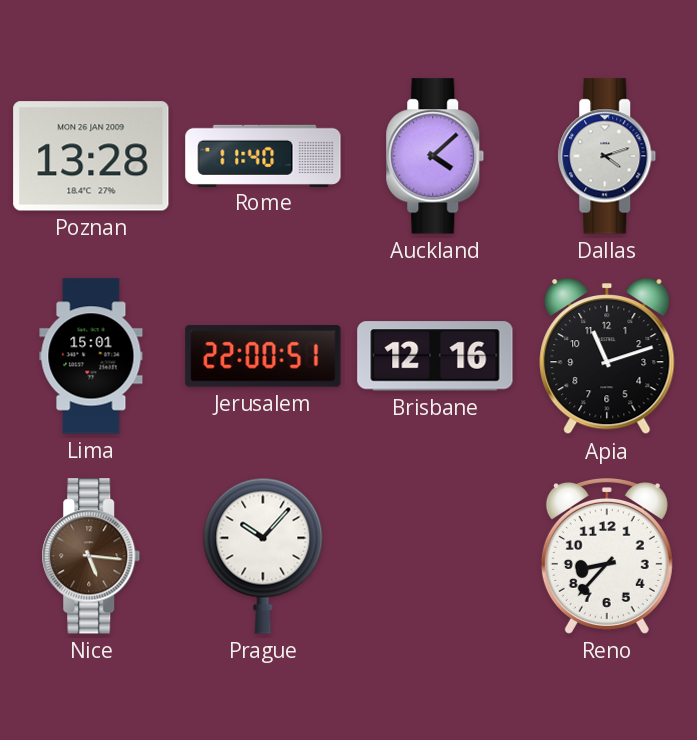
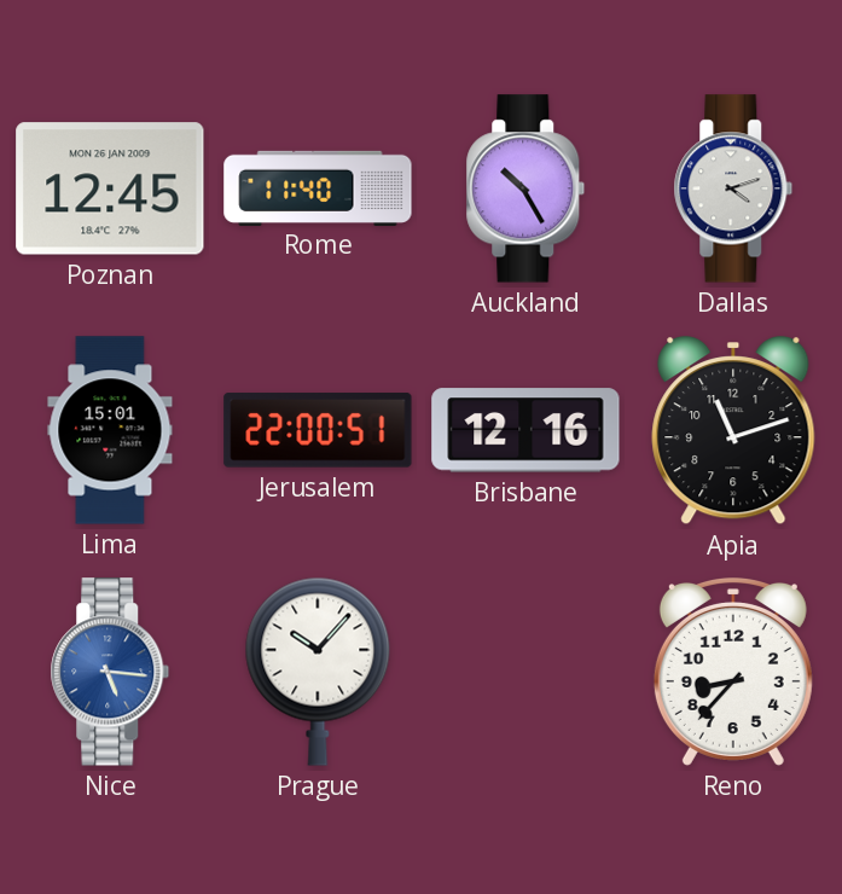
Poznan: 13:28 -> 12:45 (110, 188)
Auckland: 4:08 -> 10:25 (525, 188)
Nice dial: brown -> blue (110, 672)
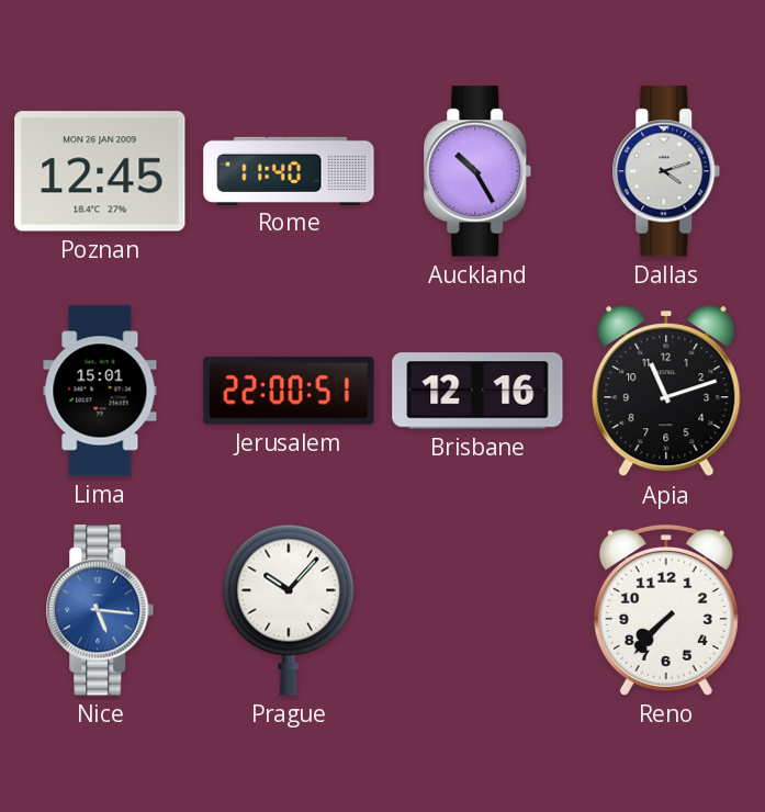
Reno: 8:37 -> 7:37 (666, 611)
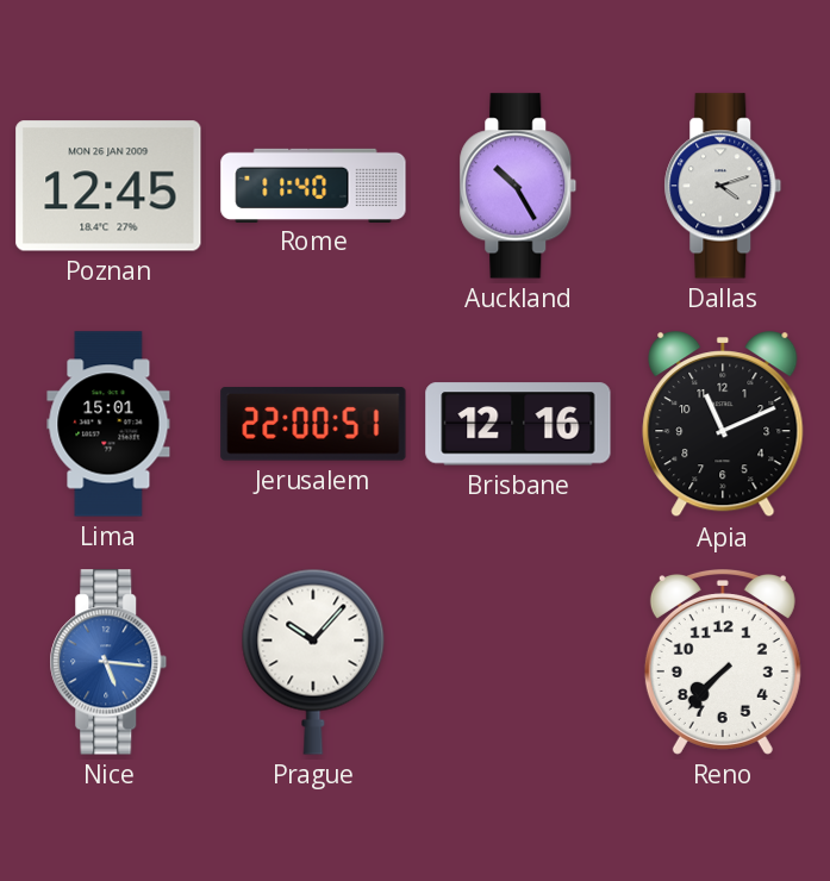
Apia: 11:12 -> 11:11 (723, 425)
